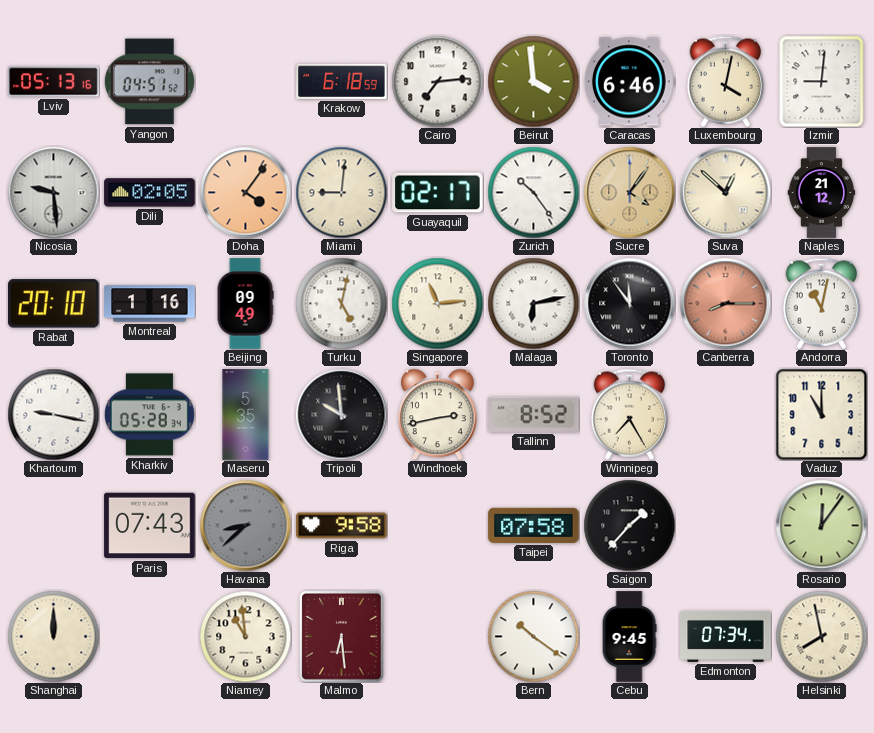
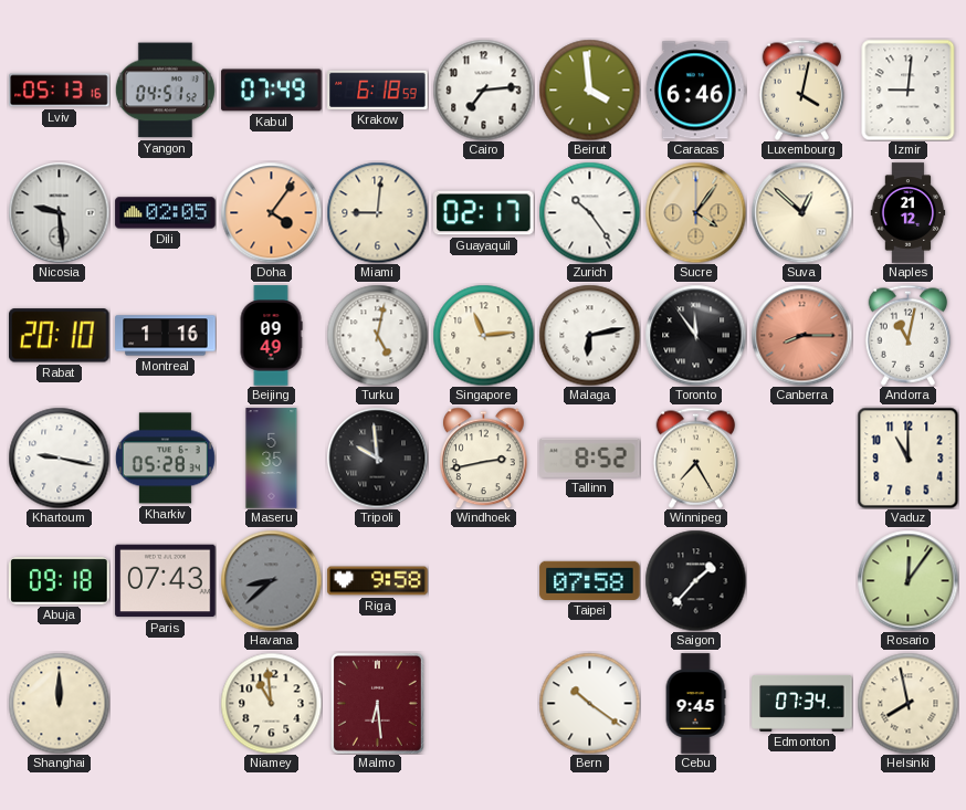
Kabul: none -> 07:49 (272, 91)
Abuja: none -> 09:18 (60, 581)
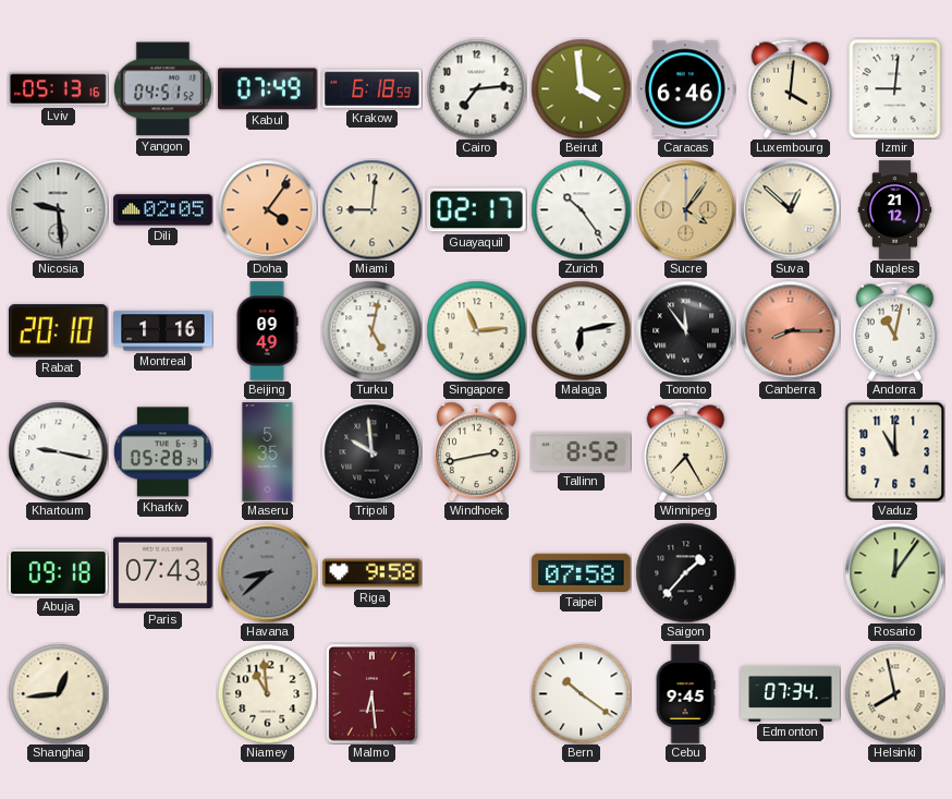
Luxembourg: 4:02 -> 4:01 (791, 88)
Shanghai: 12:00 -> 12:44 (58, 693)
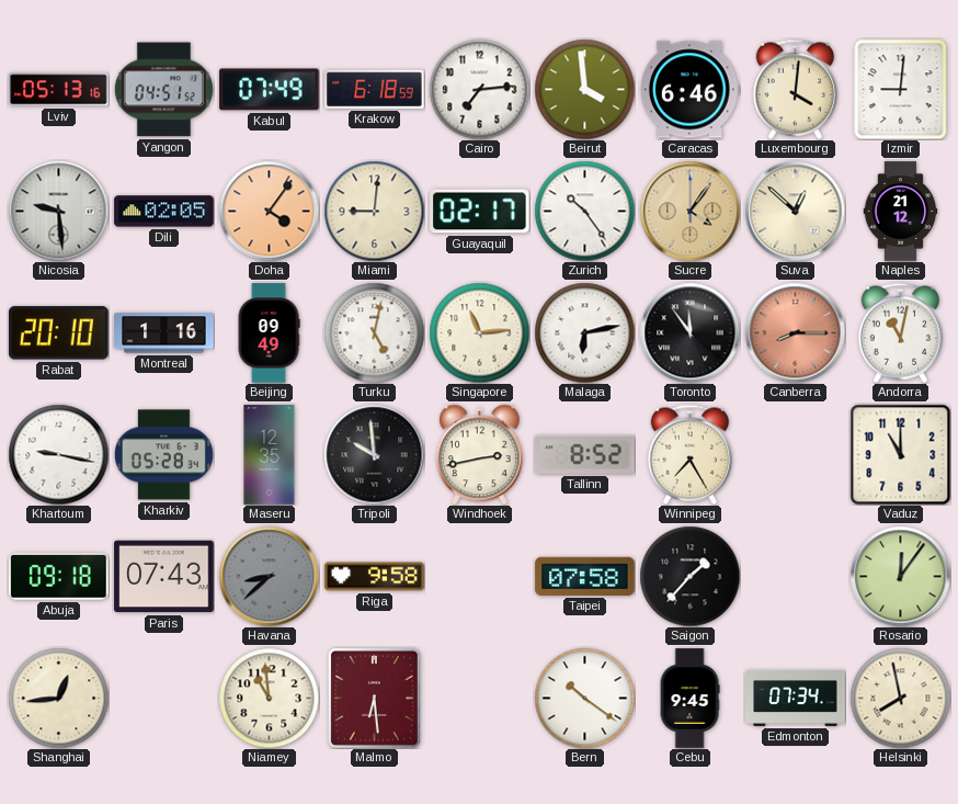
Maseru: 5:35 -> 12:35 (270, 455)
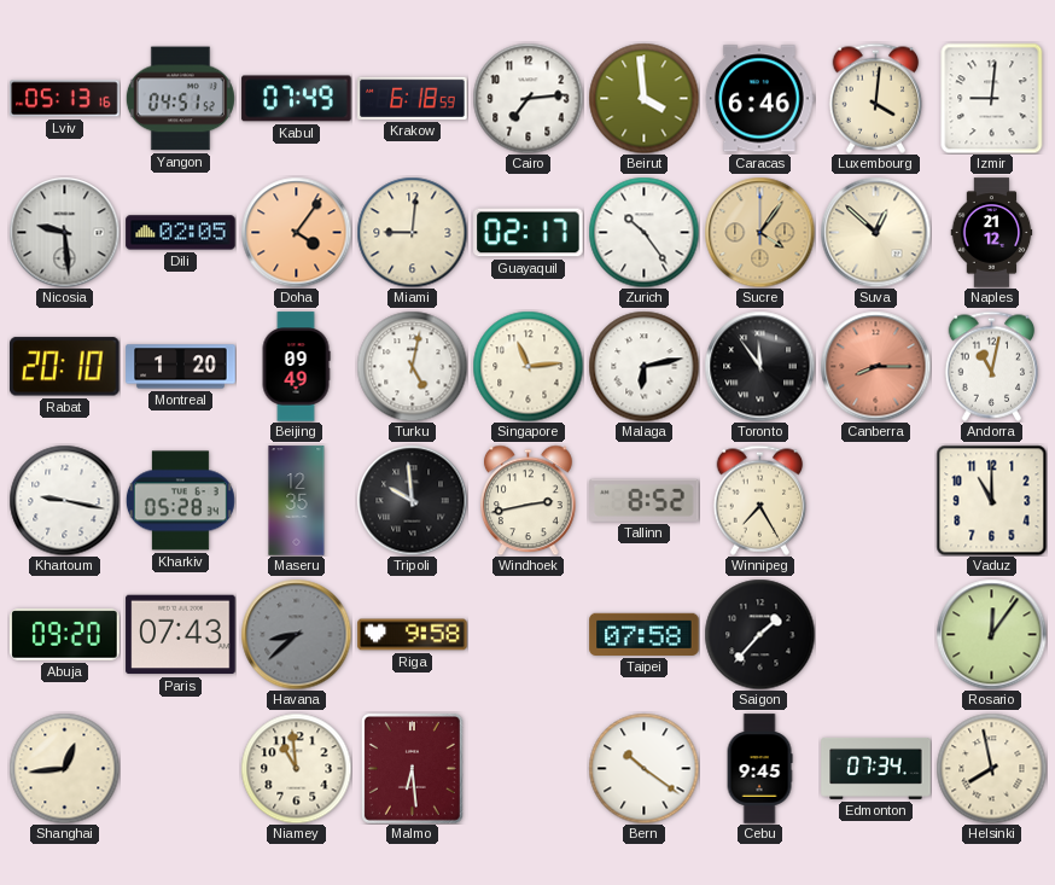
Montreal: 1:16 -> 1:20 (181, 367)
Abuja: 09:18 -> 09:20 (65, 635)
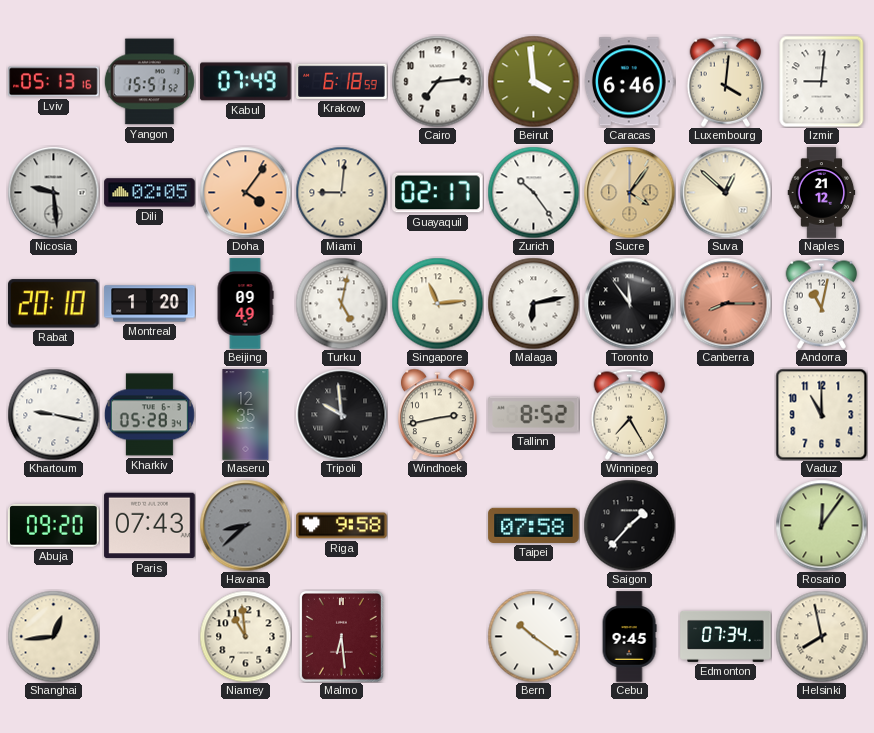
Yangon: 04:51 -> 15:51 (149, 82)
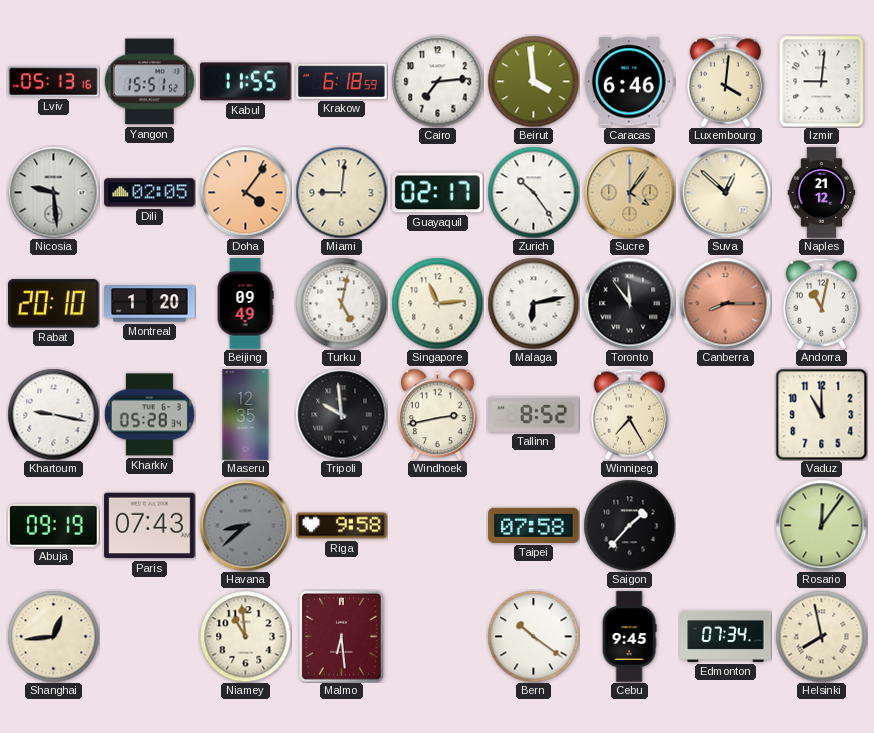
Kabul: 07:49 -> 11:55 (246, 82)
Abuja: 09:20 -> 09:19 (54, 526)
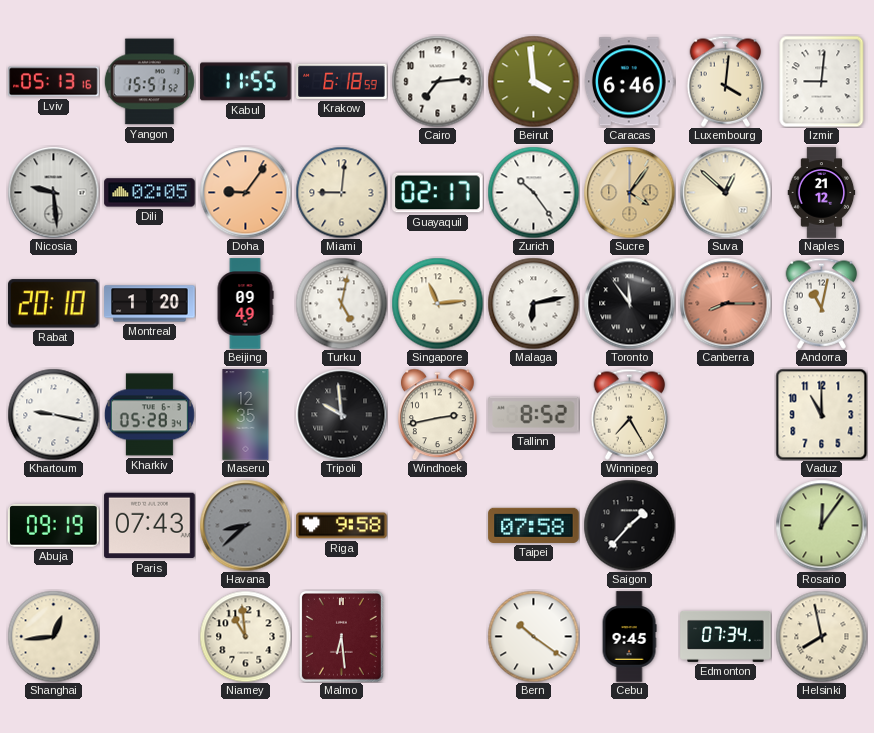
Doha: 4:06 -> 9:06 (245, 192)
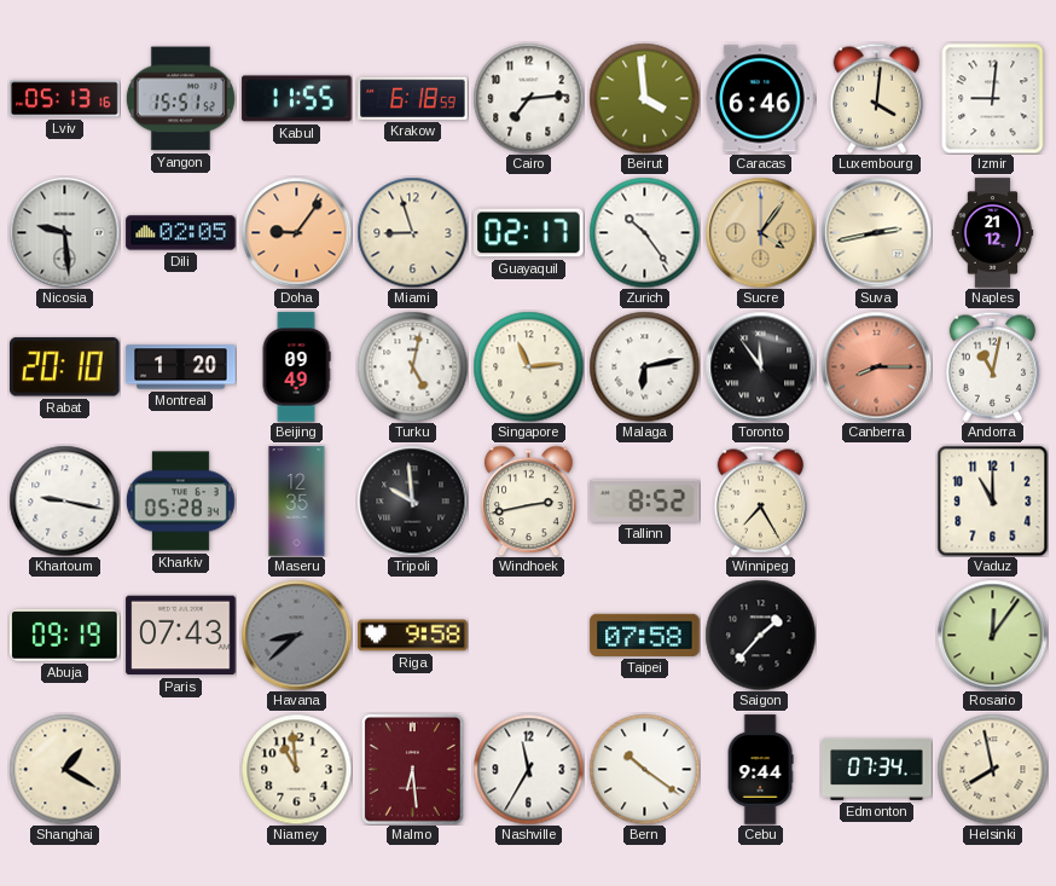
Miami: 9:01 -> 8:57 (412, 232)
Suva: 12:52 -> 2:43 (876, 232)
Shanghai: 12:44 -> 1:20 (64, 769)
Nashville: none -> 11:35 (528, 769)
Cebu: 9:45 -> 9:44 (760, 770)
